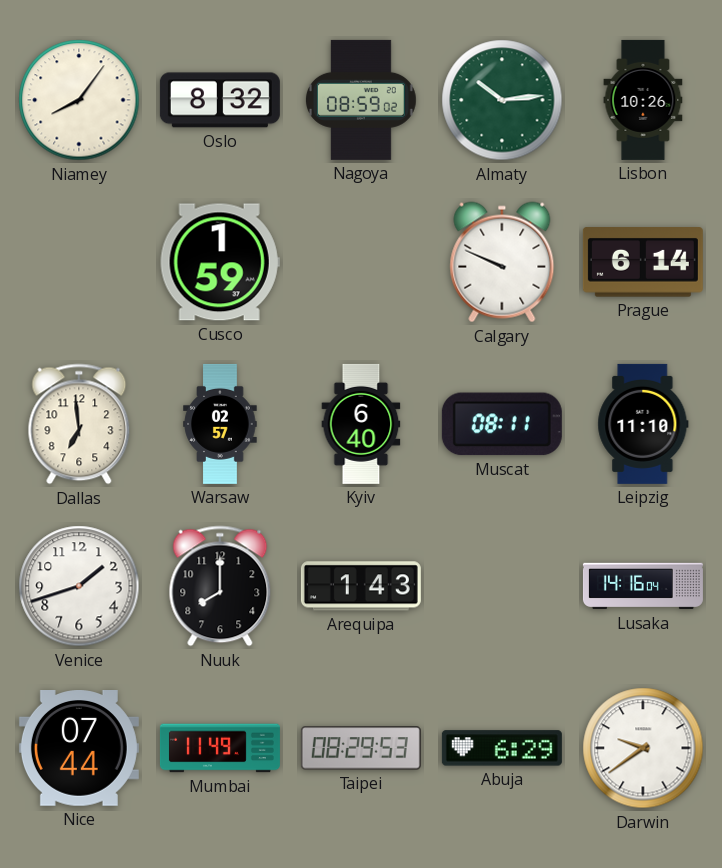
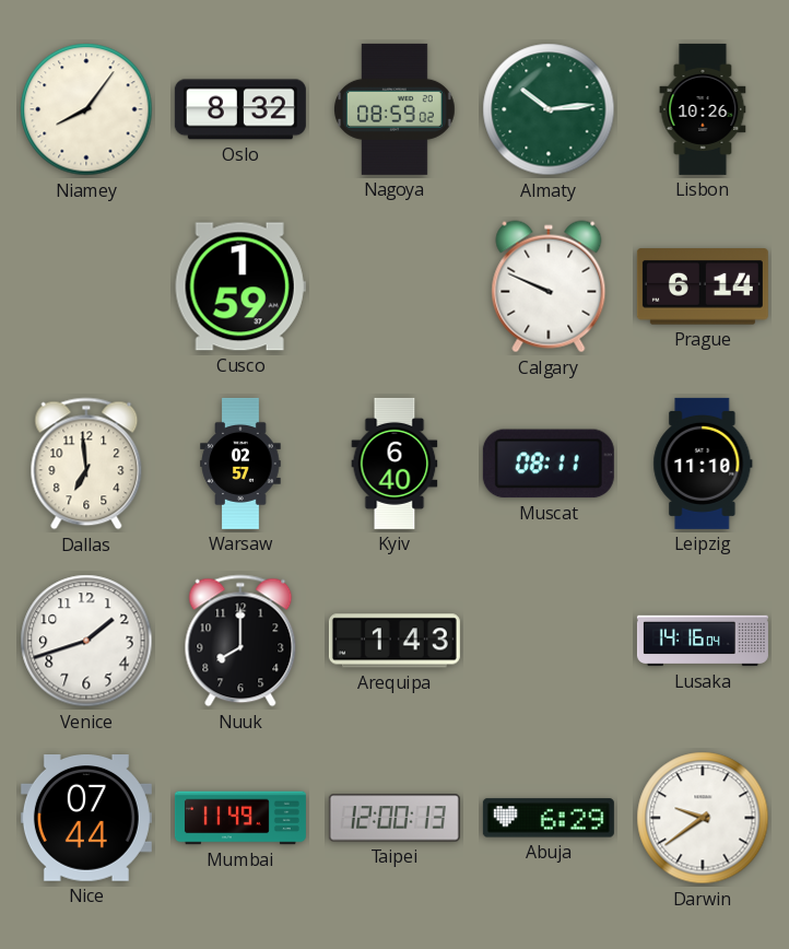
Taipei: 08:29 -> 12:00 (394, 818)
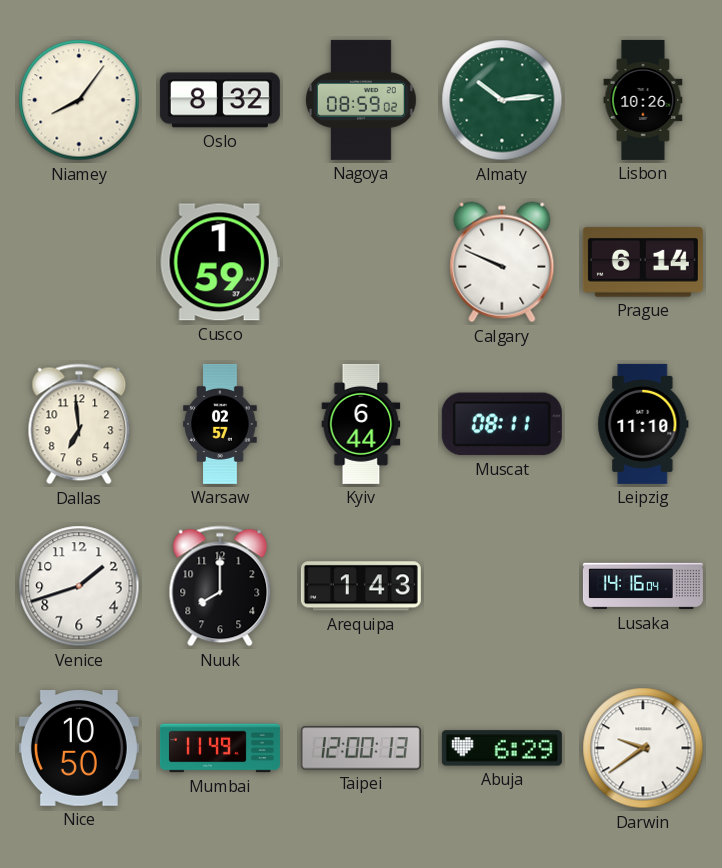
Kyiv: 6:40 -> 6:44 (361, 424)
Nice: 07:44 -> 10:50 (79, 749)
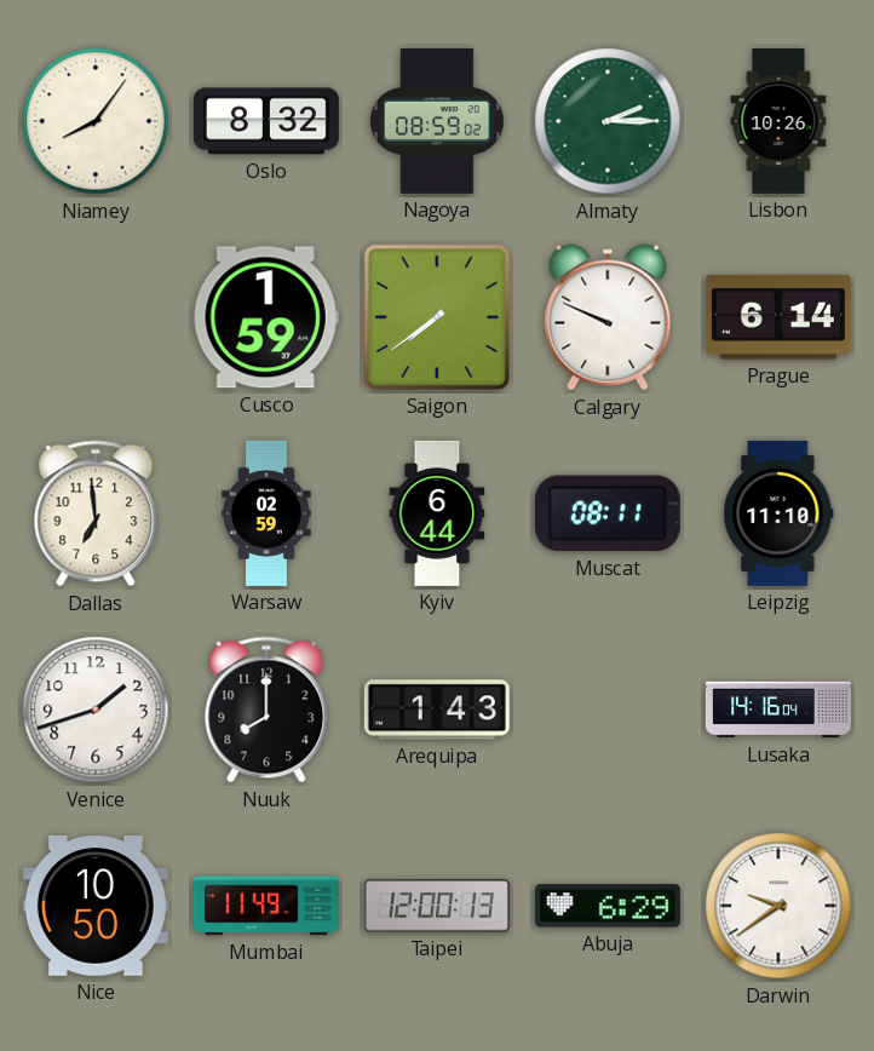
Almaty: 10:14 -> 2:15 (608, 121)
Saigon: none -> 7:39 (437, 317)
Warsaw: 02:57 -> 02:59 (266, 513)
